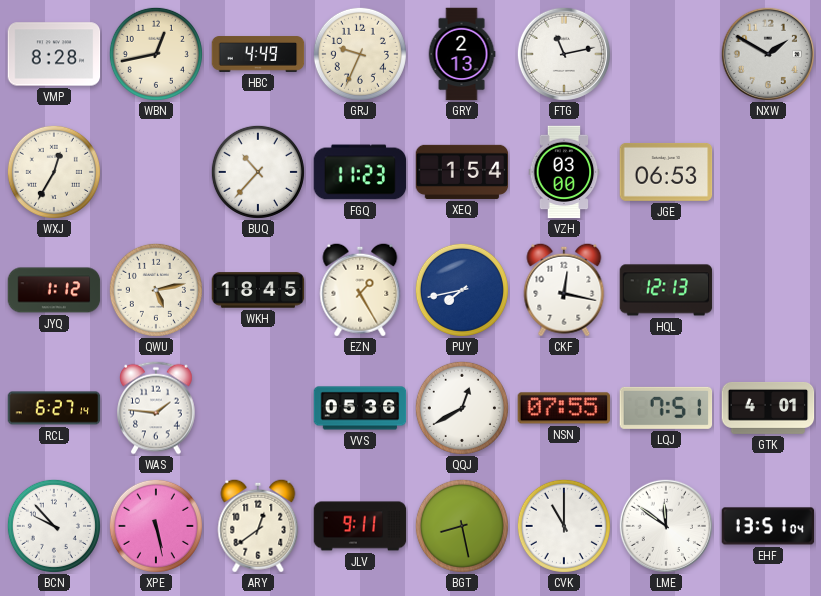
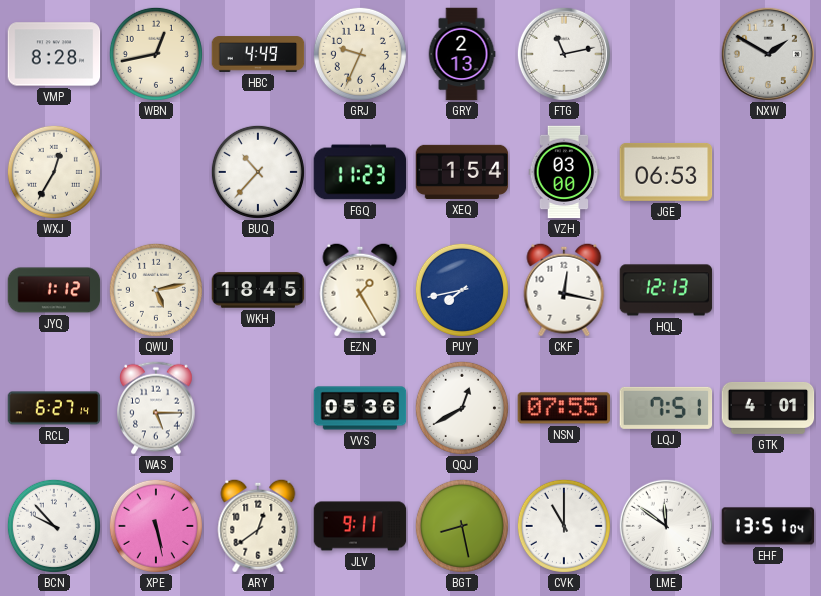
WAS: 1:46 -> 5:15 (156, 408)
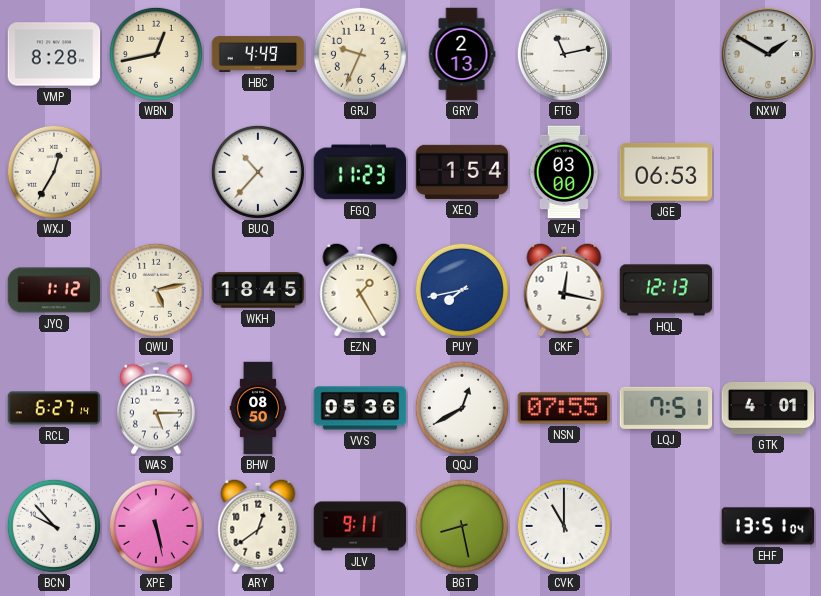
BHW: none -> 08:50 (258, 408)
LME: 11:51 -> none (666, 526)
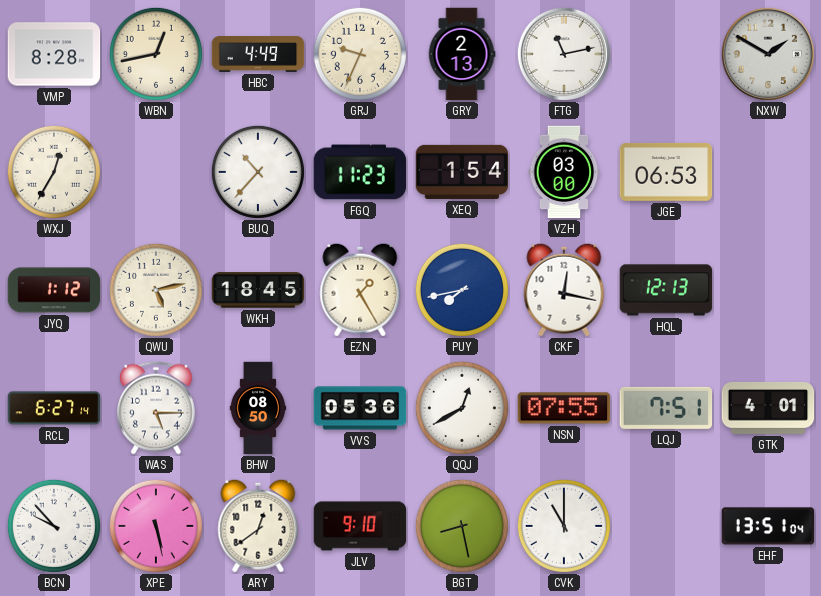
JLV: 9:11 -> 9:10 (360, 526)
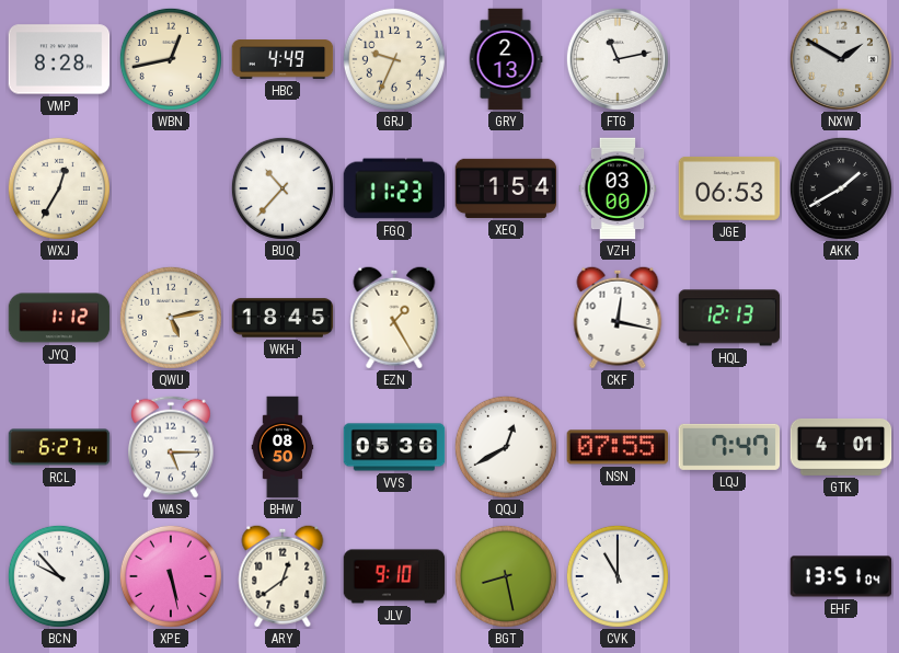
AKK: none -> 1:40 (841, 188)
PUY: 7:43 -> none (462, 290)
LQJ: 7:51 -> 7:47 (729, 447)
